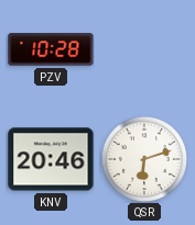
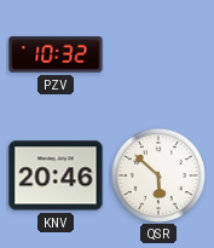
PZV: 10:28 -> 10:32 (56, 54)
QSR: 6:12 -> 5:52 (158, 175)
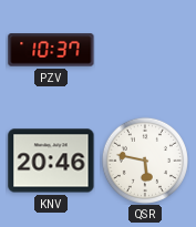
PZV: 10:32 -> 10:37 (51, 50)
QSR: 5:52 -> 5:47 (145, 161)
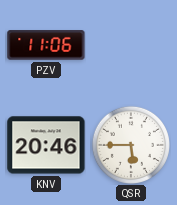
PZV: 10:37 -> 11:06 (46, 45)
QSR: 5:47 -> 5:45 (131, 145)
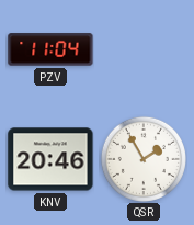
PZV: 11:06 -> 11:04 (50, 49)
QSR: 5:45 -> 1:55 (144, 159)
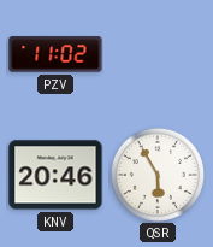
PZV: 11:04 -> 11:02 (55, 54)
QSR: 1:55 -> 5:55 (158, 175)
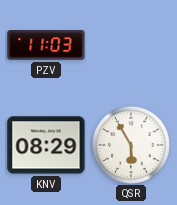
PZV: 11:02 -> 11:03 (46, 45)
KNV: 20:46 -> 08:29 (46, 145)
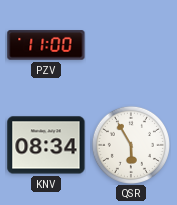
PZV: 11:03 -> 11:00 (46, 45)
KNV: 08:29 -> 08:34 (46, 145)
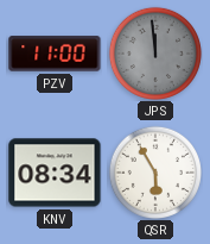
JPS: none -> 11:59 (155, 54)
